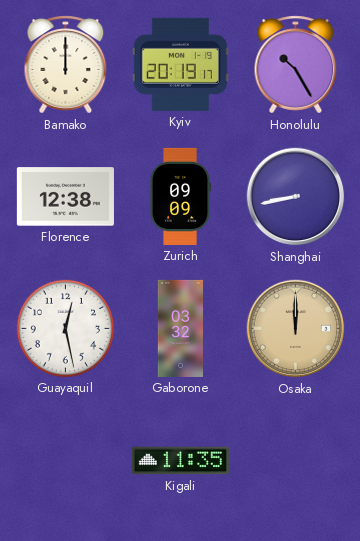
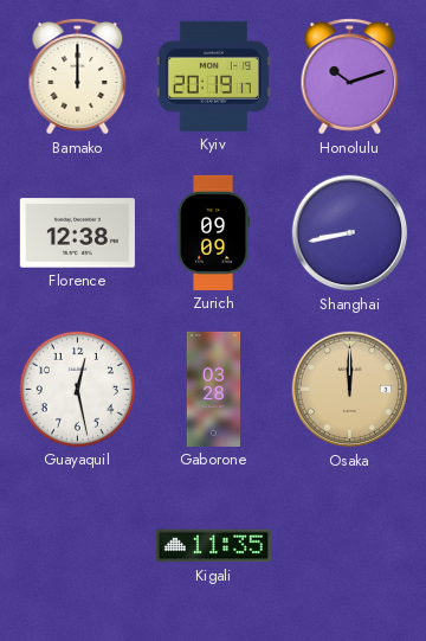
Honolulu: 10:25 -> 10:12 (350, 77)
Gaborone: 03:32 -> 03:28 (213, 389)
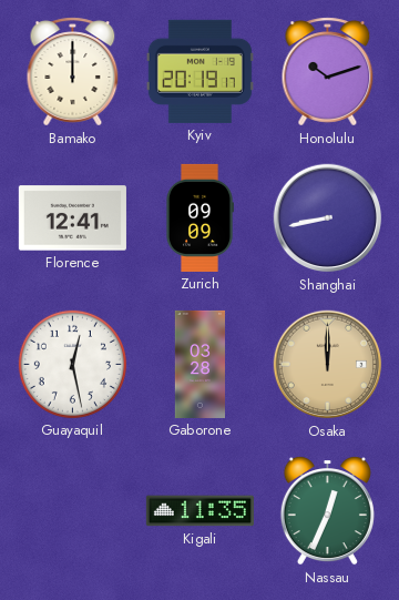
Florence: 12:38 -> 12:41 (72, 218)
Nassau: none -> 12:34 (327, 511)
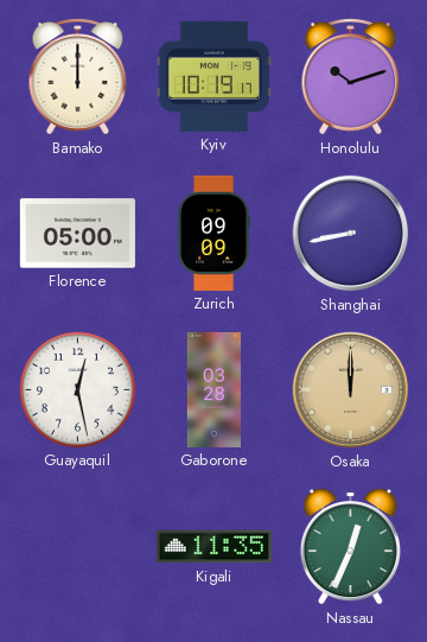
Kyiv: 20:19 -> 10:19 (213, 76)
Florence: 12:41 -> 05:00 (77, 234)
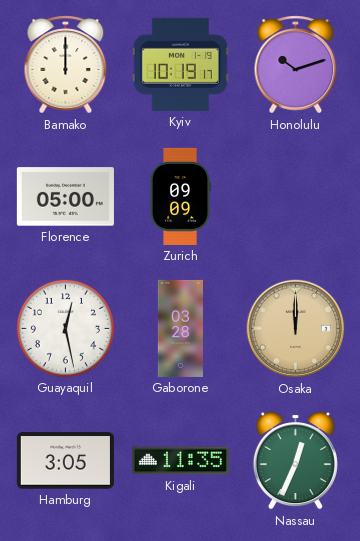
Shanghai: 8:43 -> none (351, 234)
Hamburg: none -> 3:05 (65, 461)
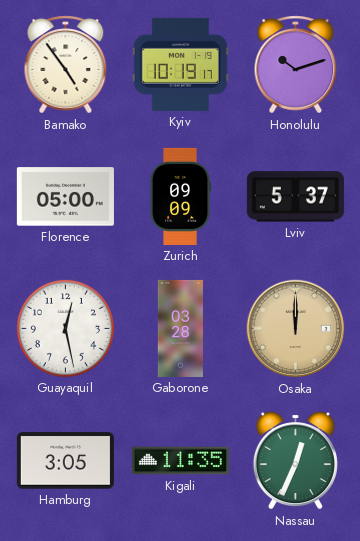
Bamako: 12:00 -> 4:54 (66, 65)
Lviv: none -> 5:37 (295, 197)
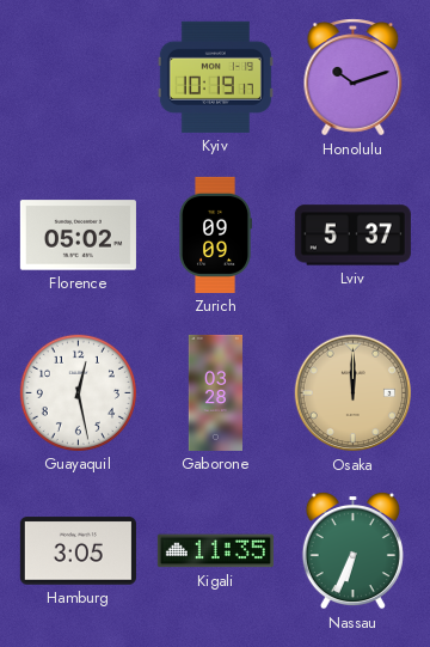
Bamako: 4:54 -> none (66, 65)
Florence: 05:00 -> 05:02 (78, 236)
Nassau: 12:34 -> 6:34 (352, 551)
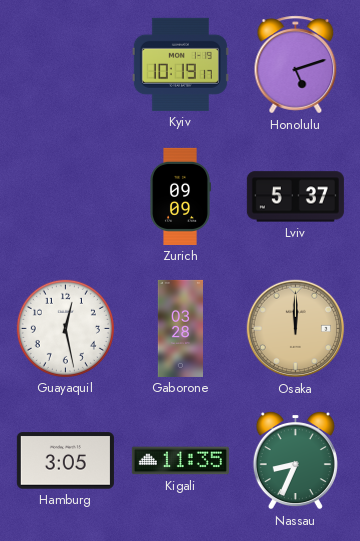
Honolulu: 10:12 -> 5:12 (296, 65)
Florence: 05:02 -> none (78, 236)
Nassau: 6:34 -> 8:34 (295, 461)
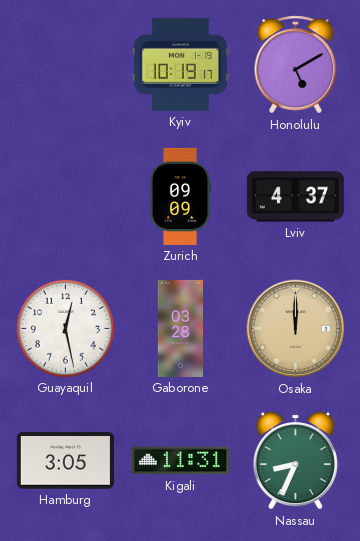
Honolulu: 5:12 -> 5:10 (296, 65)
Lviv: 5:37 -> 4:37 (295, 197)
Kigali: 11:35 -> 11:31 (180, 461)
